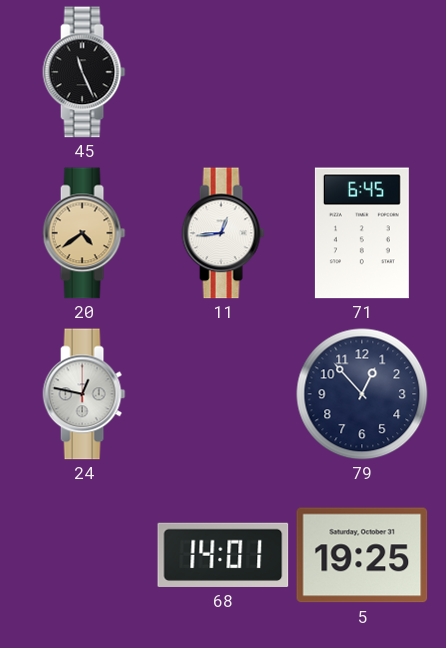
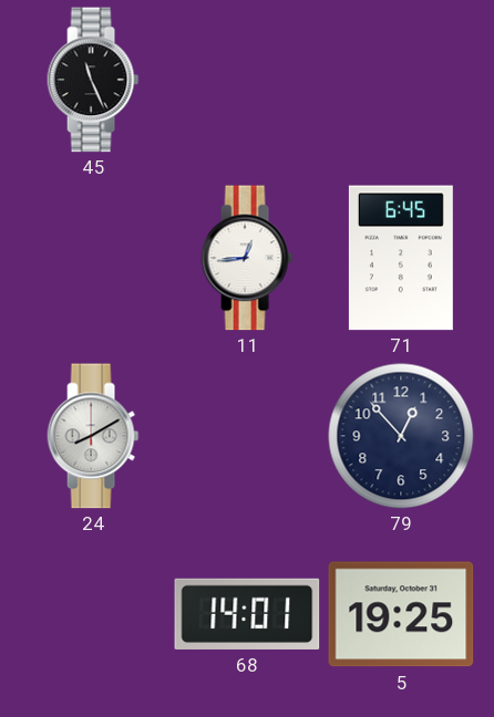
20: 4:39 -> none (84, 233)
24: 12:47 -> 8:10 (93, 436)
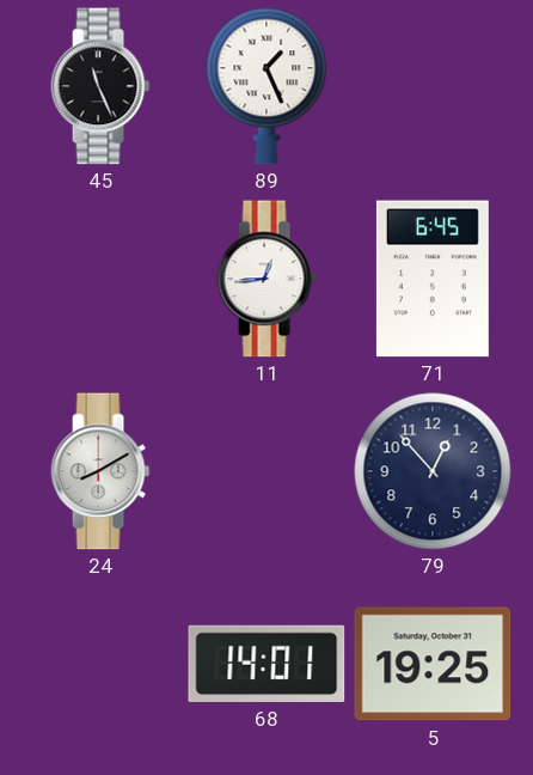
89: none -> 1:26 (266, 86)
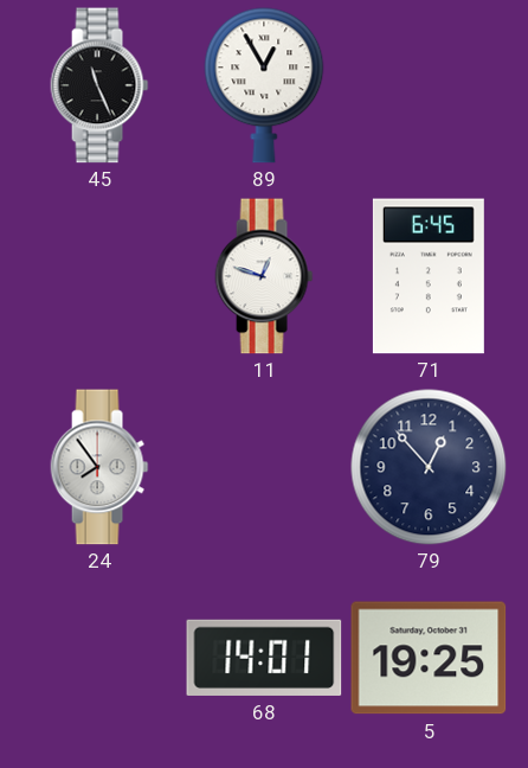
89: 1:26 -> 12:55 (264, 85)
11: 12:44 -> 12:48 (264, 276)
24: 8:10 -> 7:54 (99, 467)
